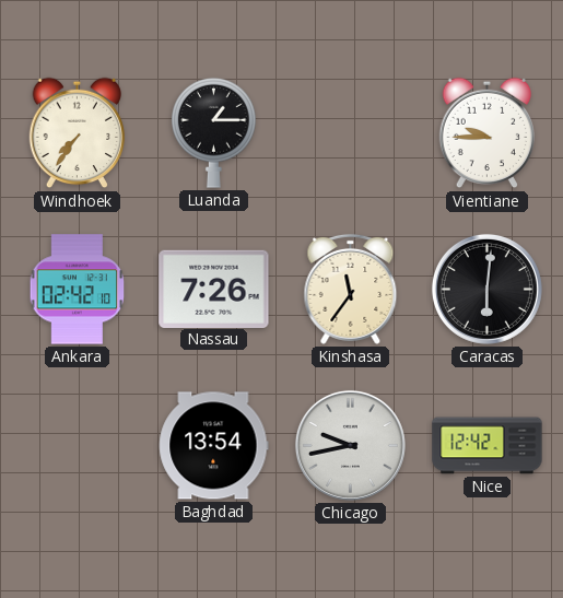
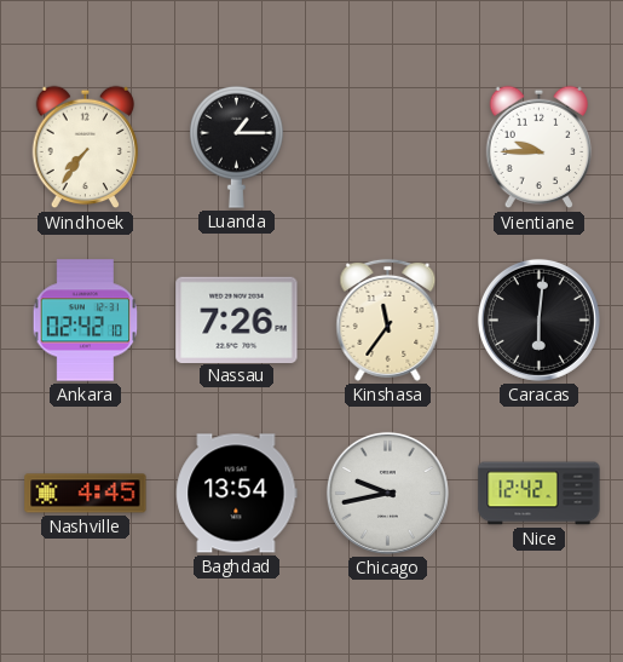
Nashville: none -> 4:45 (86, 494)
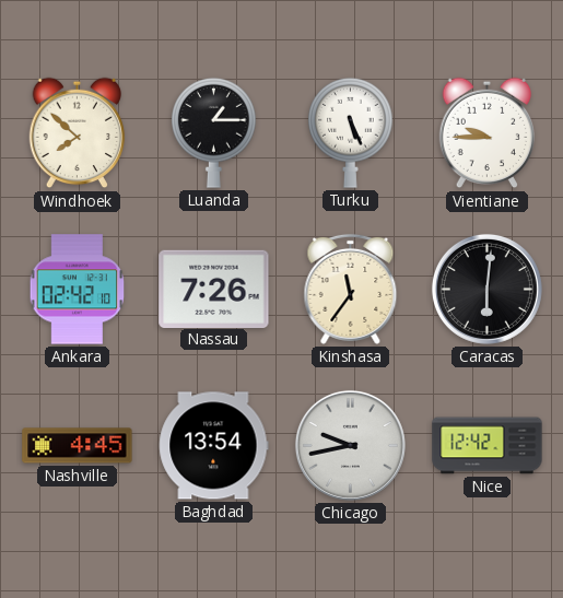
Windhoek: 7:36 -> 7:52 (78, 133)
Turku: none -> 5:26 (351, 132)
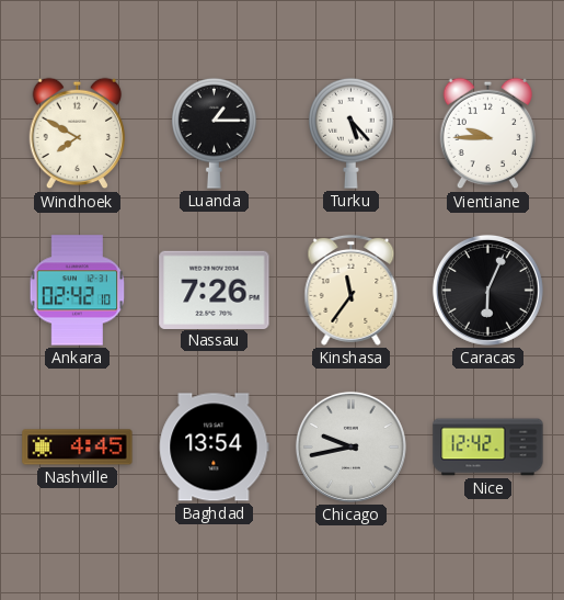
Windhoek: 7:52 -> 7:50 (78, 134)
Turku: 5:26 -> 5:23 (352, 133)
Caracas: 6:01 -> 6:04 (487, 290)
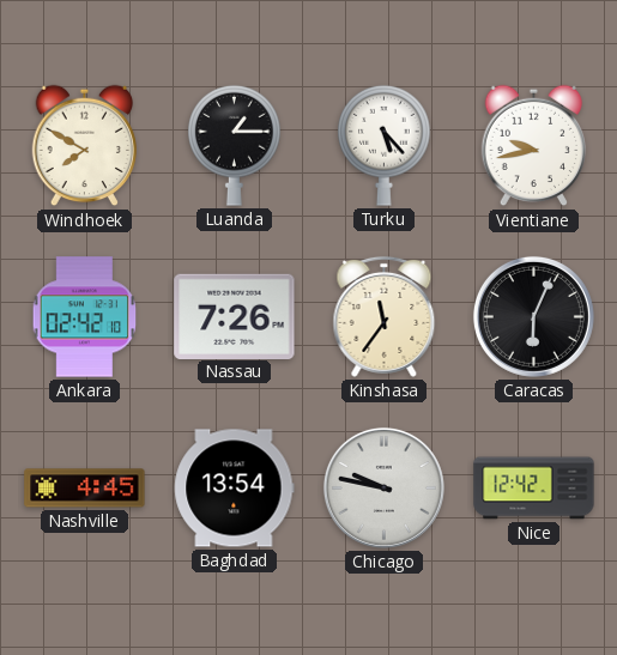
Vientiane: 9:45 -> 9:43 (534, 146)
Chicago: 9:43 -> 9:47 (383, 487)
